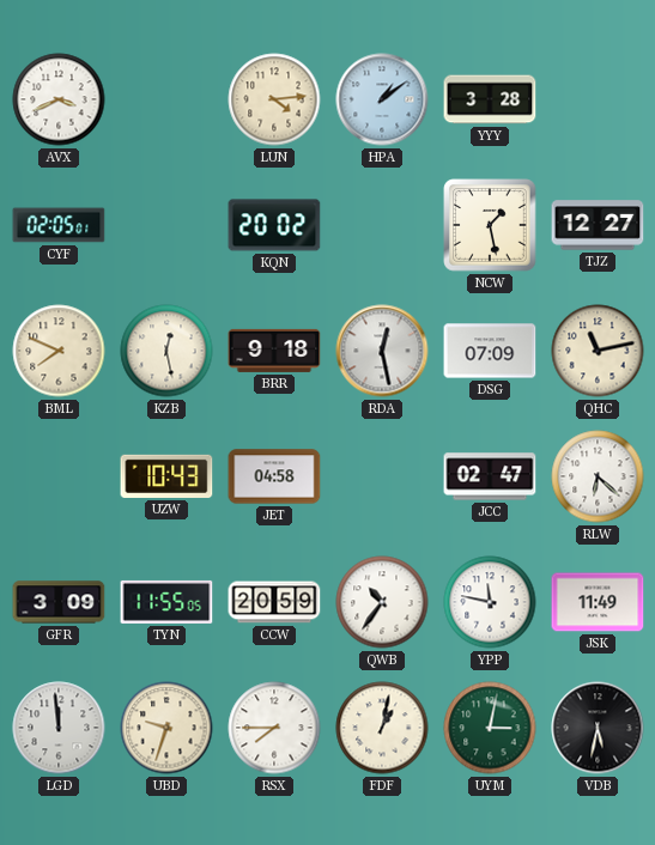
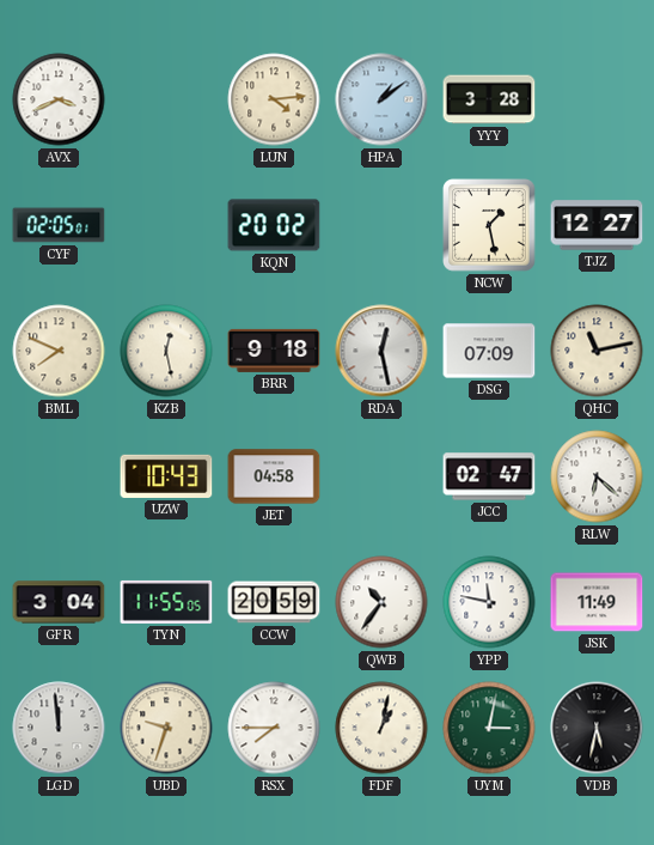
GFR: 3:09 -> 3:04 (59, 602)
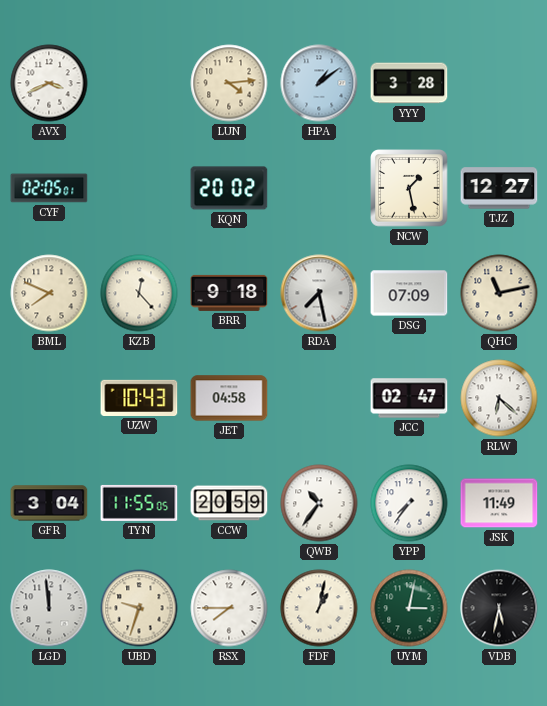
KZB: 12:28 -> 12:23 (139, 293)
RDA: 12:28 -> 7:28 (319, 293)
YPP: 11:47 -> 7:36 (409, 503)
